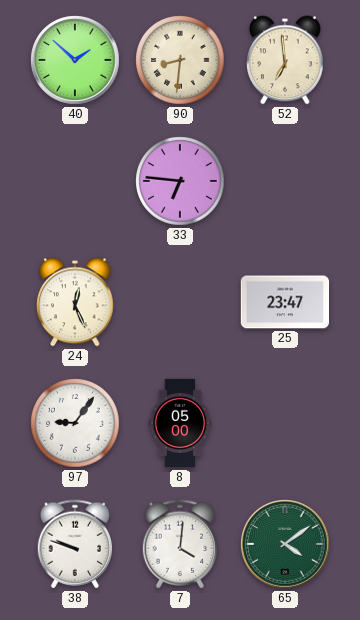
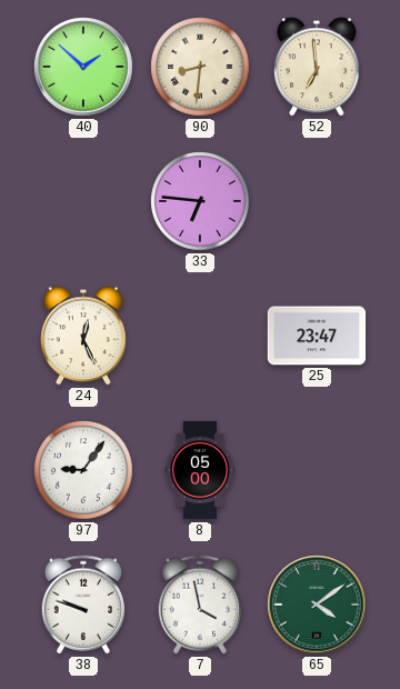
7: 4:01 -> 3:58 (200, 605)
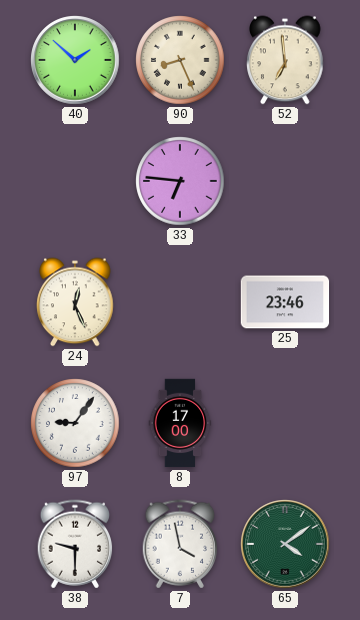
90: 8:31 -> 8:26 (180, 60)
25: 23:47 -> 23:46 (285, 302)
8: 05:00 -> 17:00 (180, 423)
38: 9:48 -> 9:30 (75, 544)
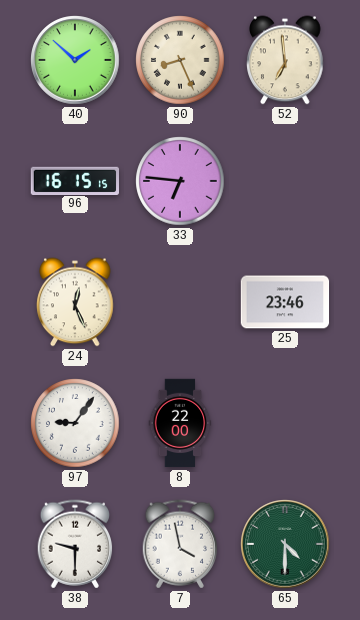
96: none -> 16:15 (75, 180)
8: 17:00 -> 22:00 (180, 423)
65: 4:09 -> 4:30 (285, 544)
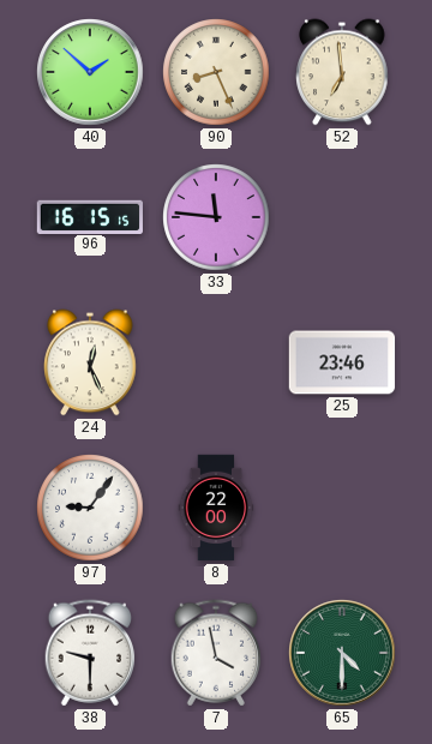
33: 6:46 -> 11:46 (216, 217)
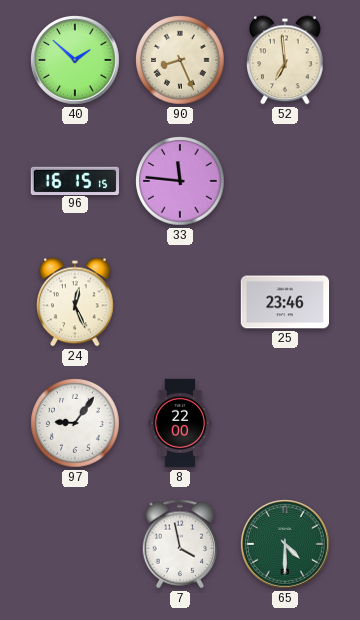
38: 9:30 -> none (90, 653)
